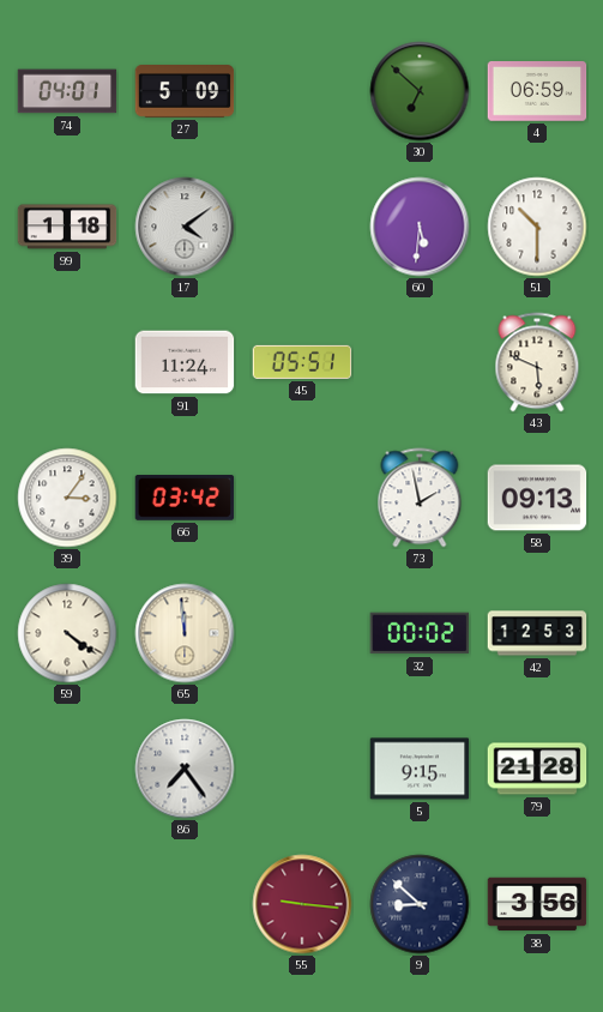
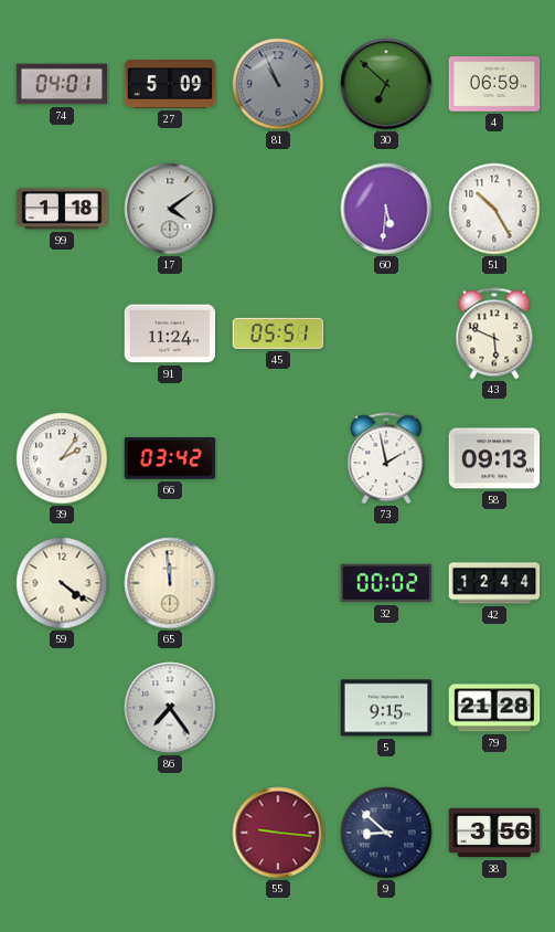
81: none -> 10:56 (278, 84)
51: 10:30 -> 10:25 (494, 209)
39: 3:06 -> 2:06 (62, 458)
42: 12:53 -> 12:44 (494, 583)
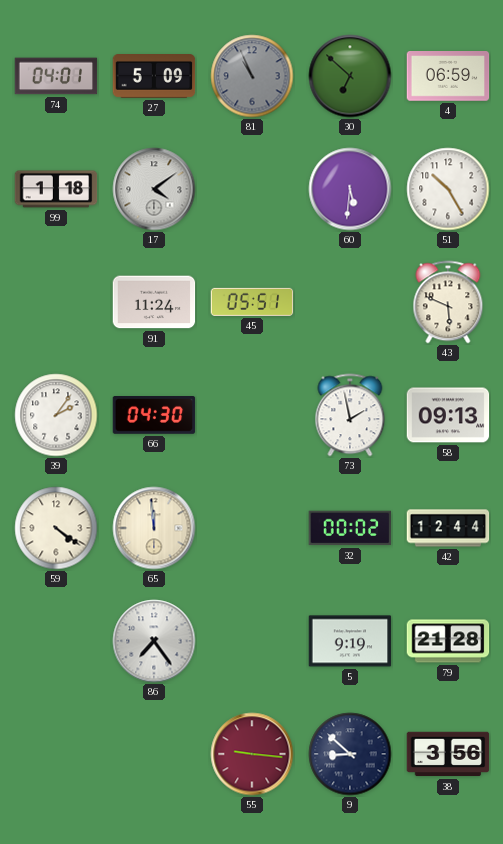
66: 03:42 -> 04:30 (154, 415)
5: 9:15 -> 9:19 (350, 641)
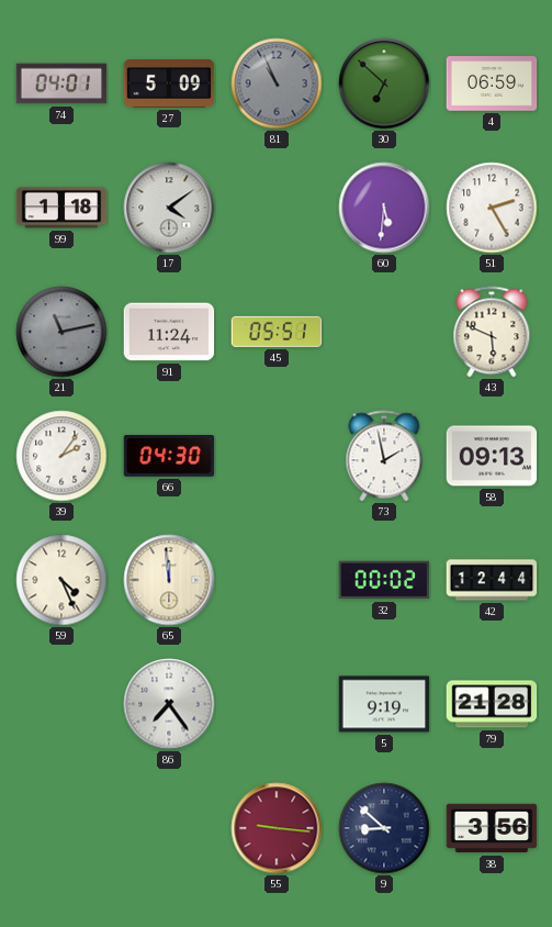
51: 10:25 -> 2:25 (492, 208)
21: none -> 11:13 (61, 332)
59: 4:21 -> 4:26 (61, 580)
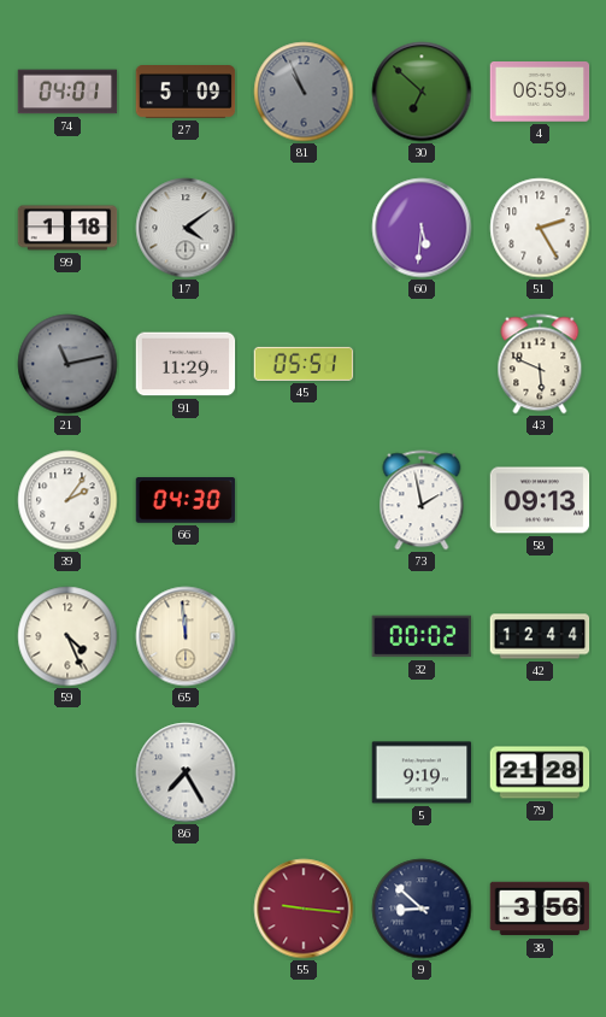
91: 11:24 -> 11:29 (186, 364)
86: 7:24 -> 7:25 (186, 772)
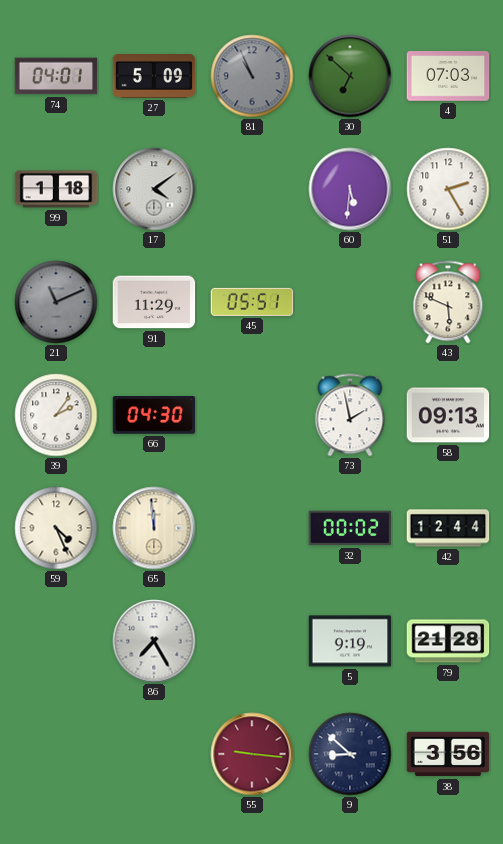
4: 06:59 -> 07:03 (448, 76)
21: 11:13 -> 11:11 (56, 302)
